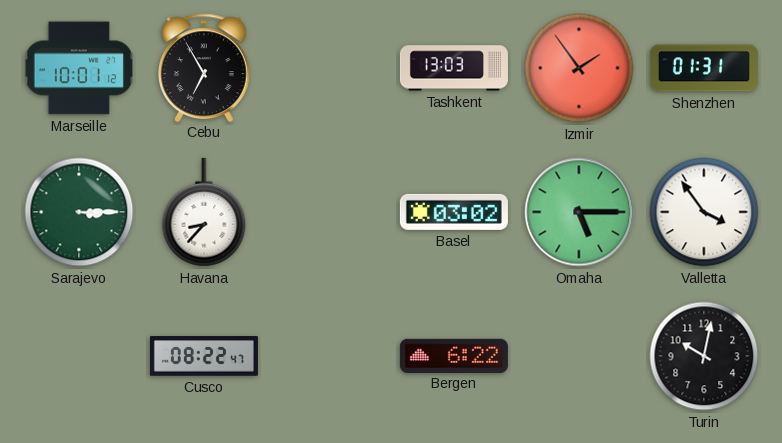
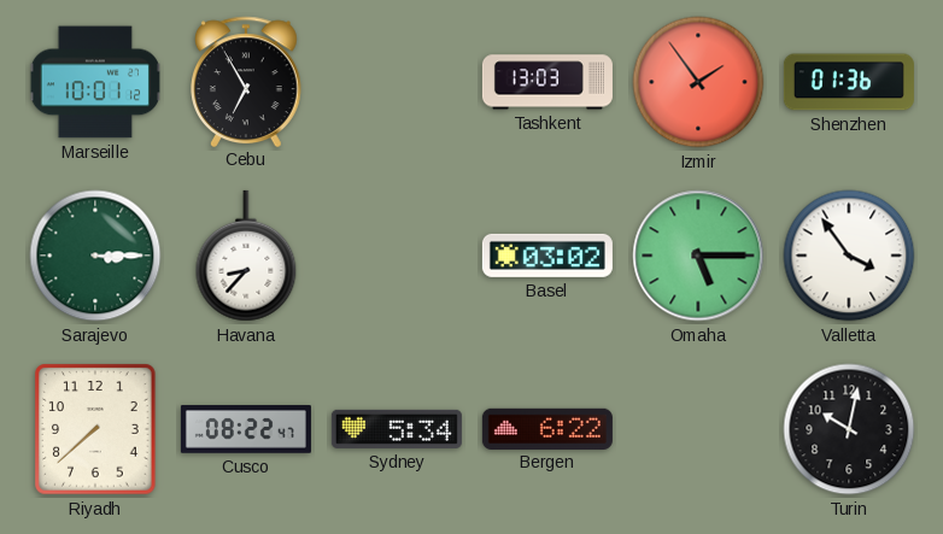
Shenzhen: 01:31 -> 01:36 (849, 82)
Riyadh: none -> 7:38 (96, 429)
Sydney: none -> 5:34 (397, 429)
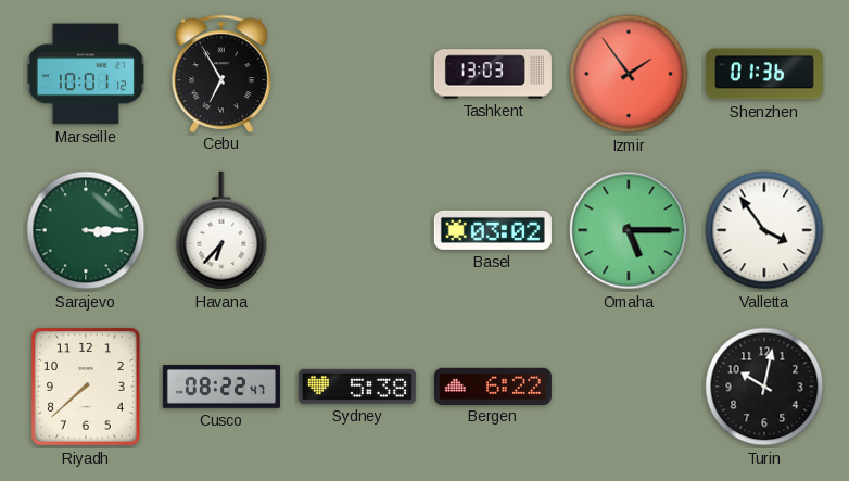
Havana: 8:37 -> 6:37 (221, 230)
Sydney: 5:34 -> 5:38 (357, 387)
